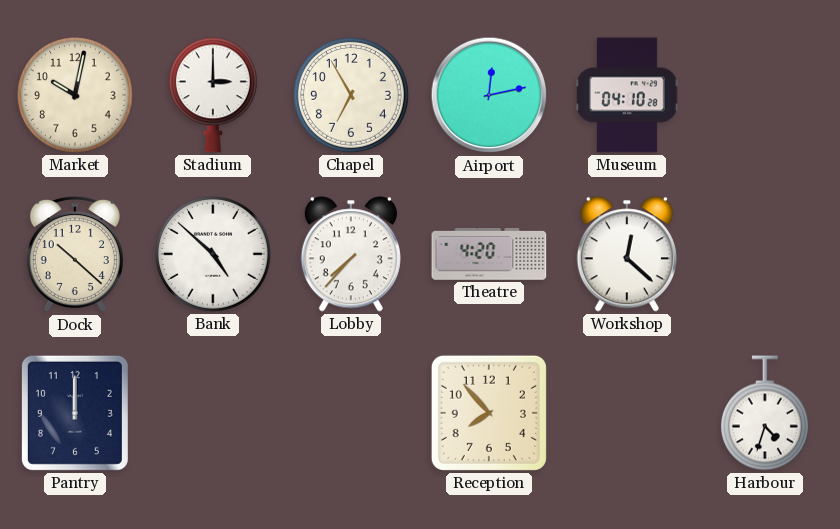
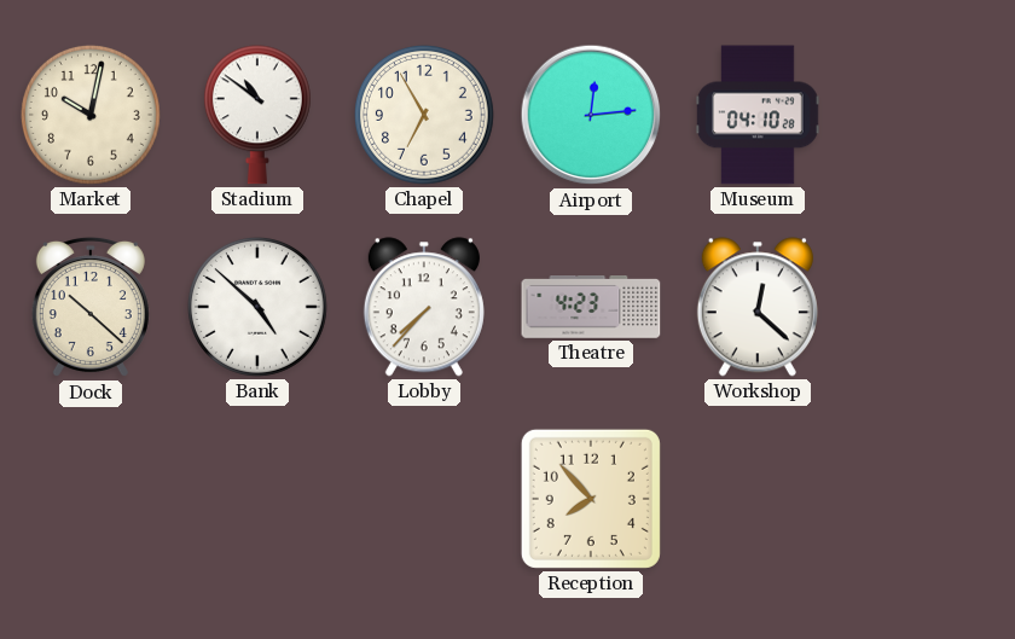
Stadium: 3:00 -> 10:51 (257, 115)
Airport: 12:13 -> 12:14 (591, 115)
Theatre: 4:20 -> 4:23 (591, 308)
Pantry: 12:00 -> none (75, 413)
Harbour: 4:33 -> none (765, 413)
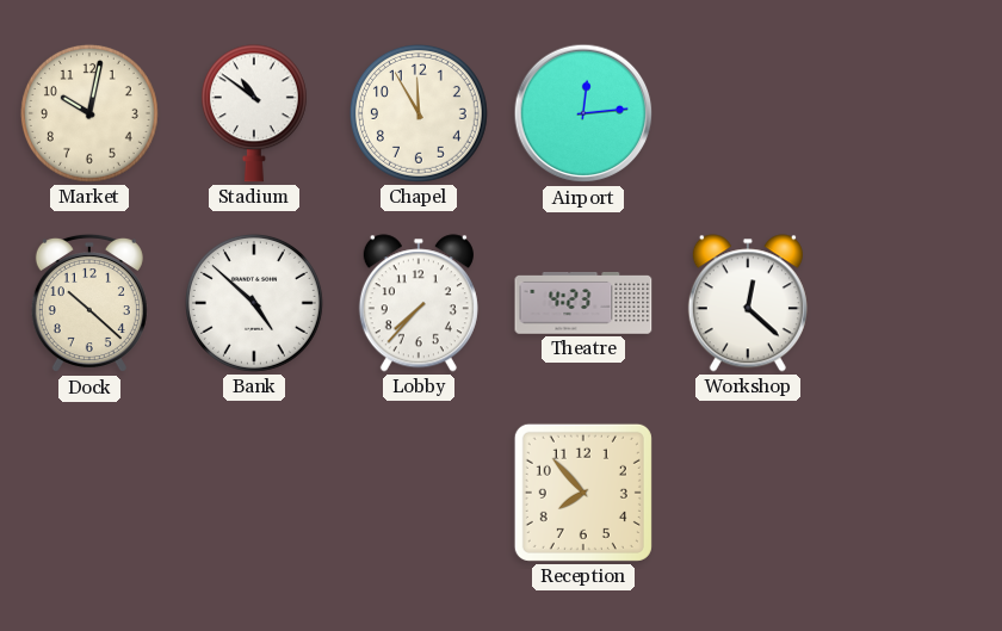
Chapel: 6:55 -> 11:55 (419, 113)
Museum: 04:10 -> none (758, 115)
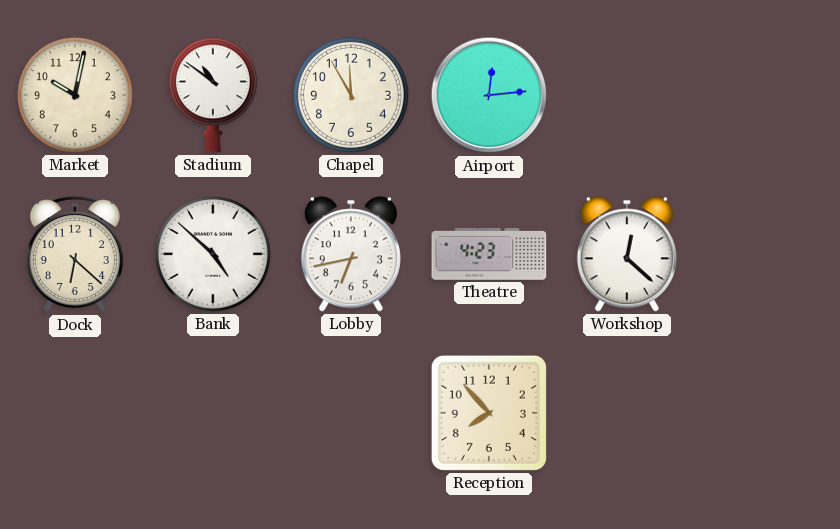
Dock: 10:22 -> 6:22 (75, 254)
Lobby: 7:37 -> 6:43 (351, 254)
